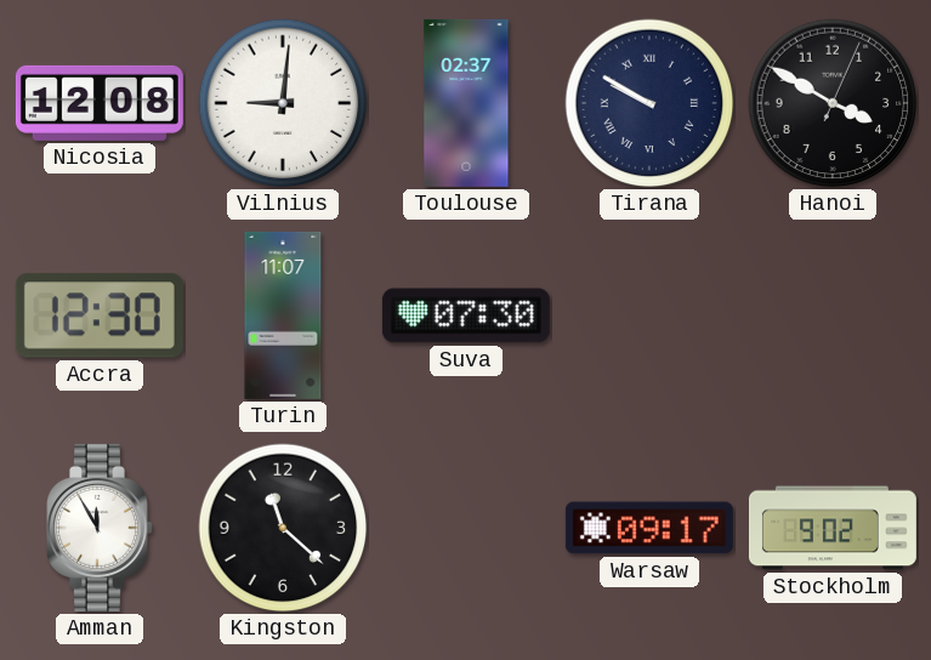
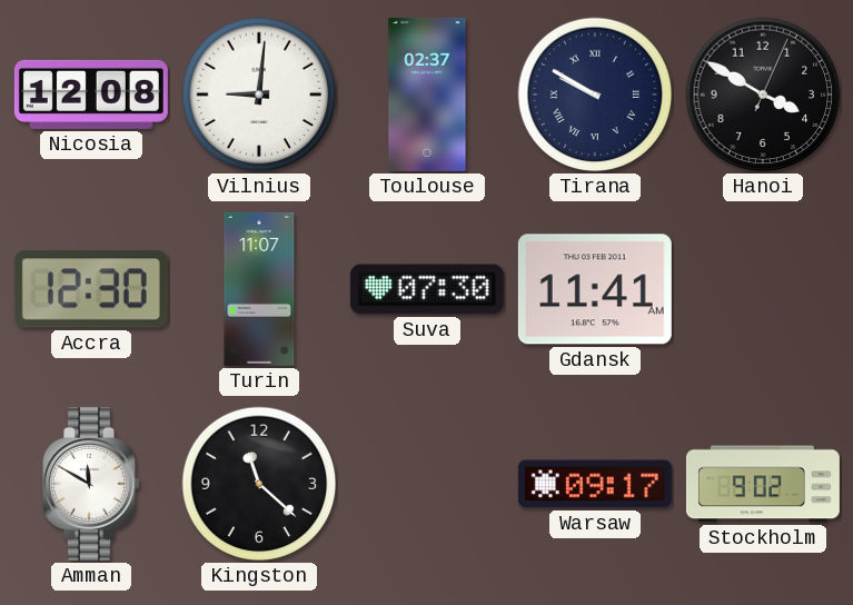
Gdansk: none -> 11:41 (595, 289)
Amman: 11:55 -> 11:50 (92, 484)
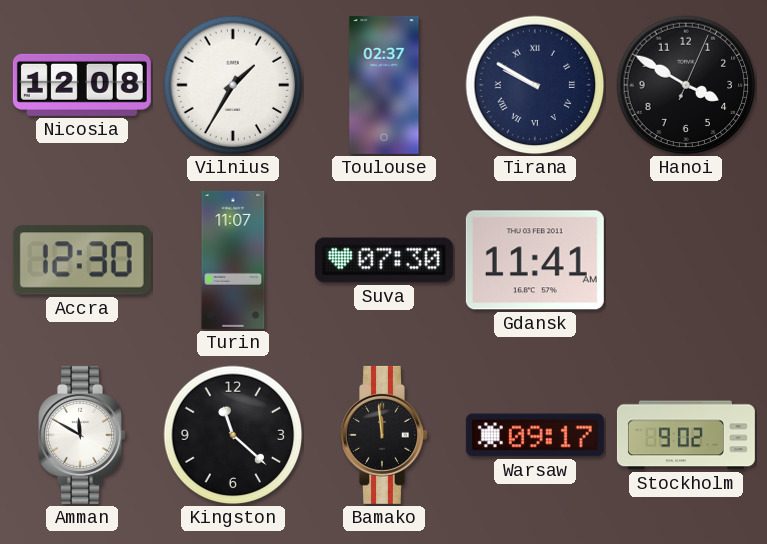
Vilnius: 9:01 -> 1:35 (233, 85)
Bamako: none -> 11:59 (385, 435)
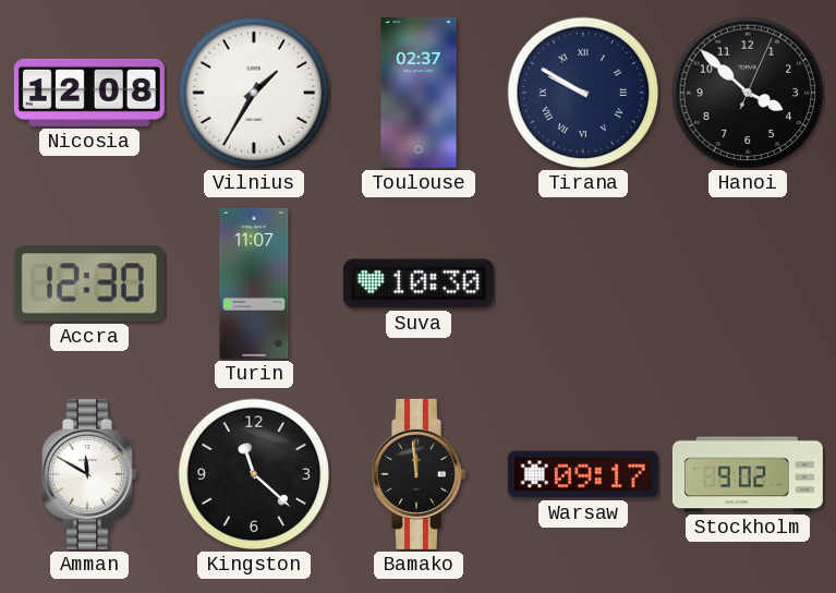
Hanoi: 3:50 -> 3:52 (748, 93)
Suva: 07:30 -> 10:30 (419, 283)
Gdansk: 11:41 -> none (535, 260)
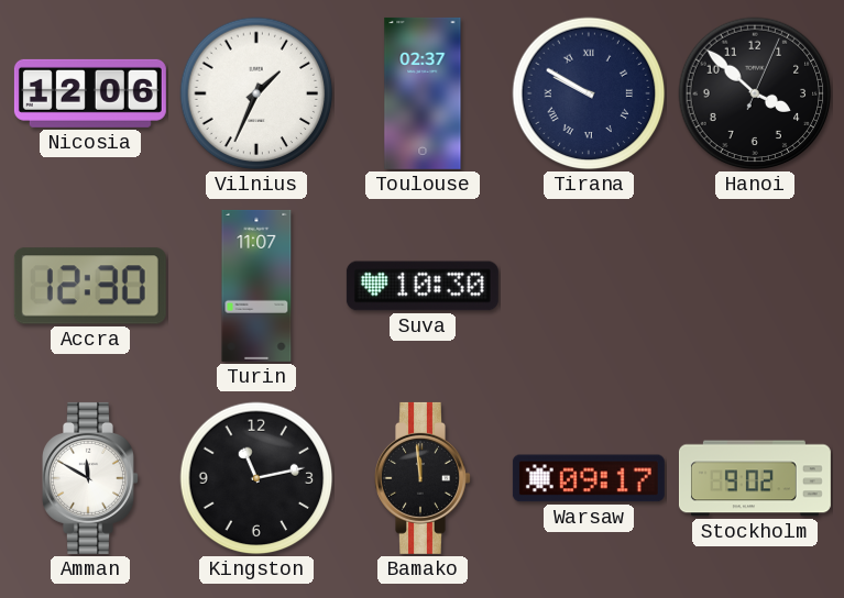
Nicosia: 12:08 -> 12:06 (90, 93)
Vilnius: 1:35 -> 1:34 (256, 93)
Kingston: 11:22 -> 11:13 (256, 478)
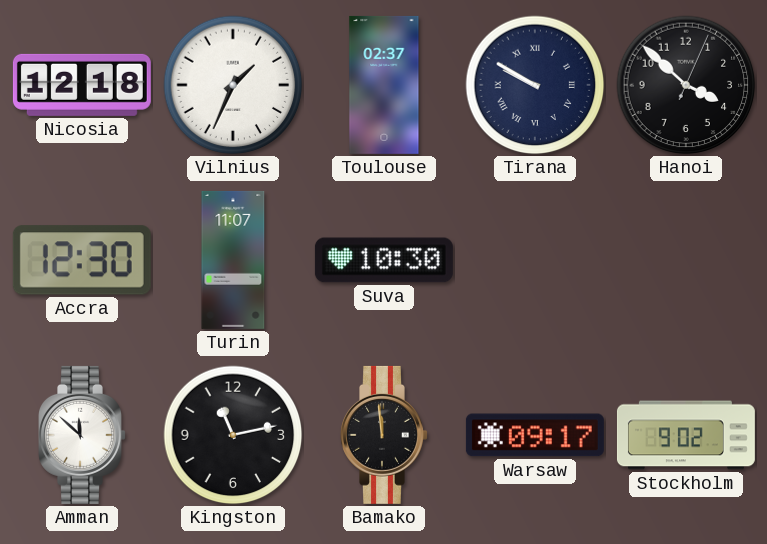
Nicosia: 12:06 -> 12:18 (82, 85)
Amman: 11:50 -> 11:52 (83, 435)
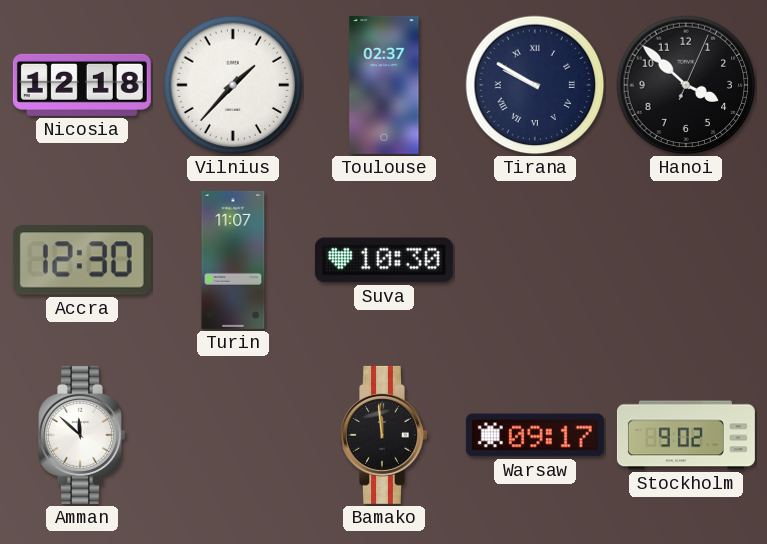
Vilnius: 1:34 -> 1:37 (233, 85)
Kingston: 11:13 -> none (233, 435)
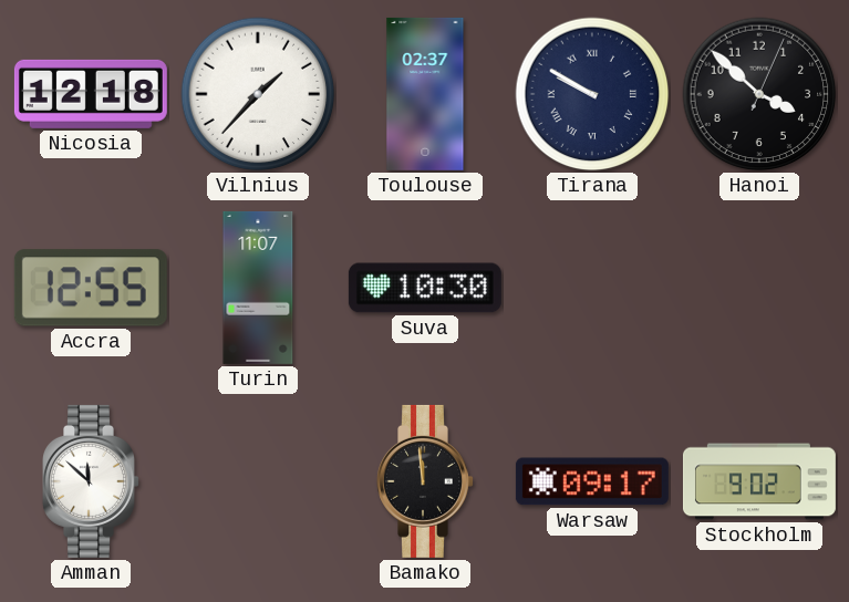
Accra: 12:30 -> 12:55 (91, 288)
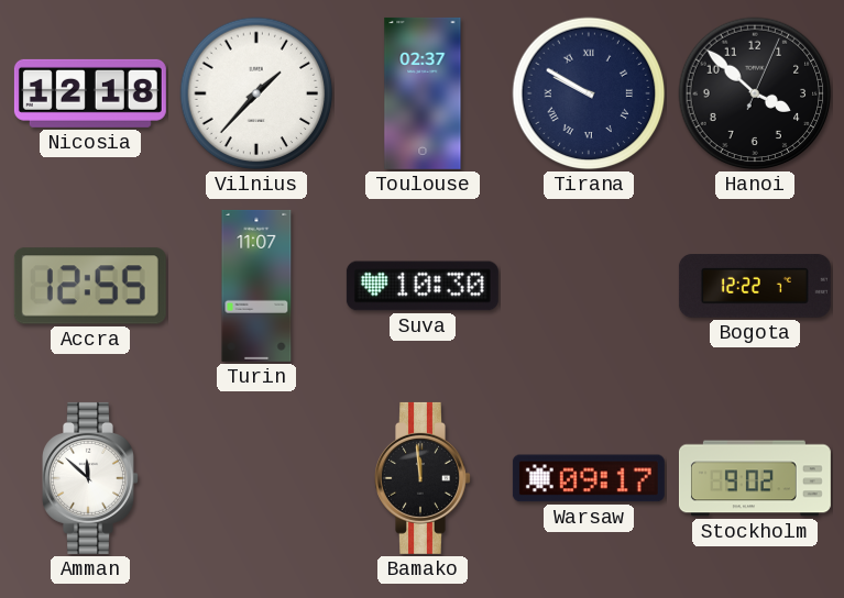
Bogota: none -> 12:22 (755, 287)
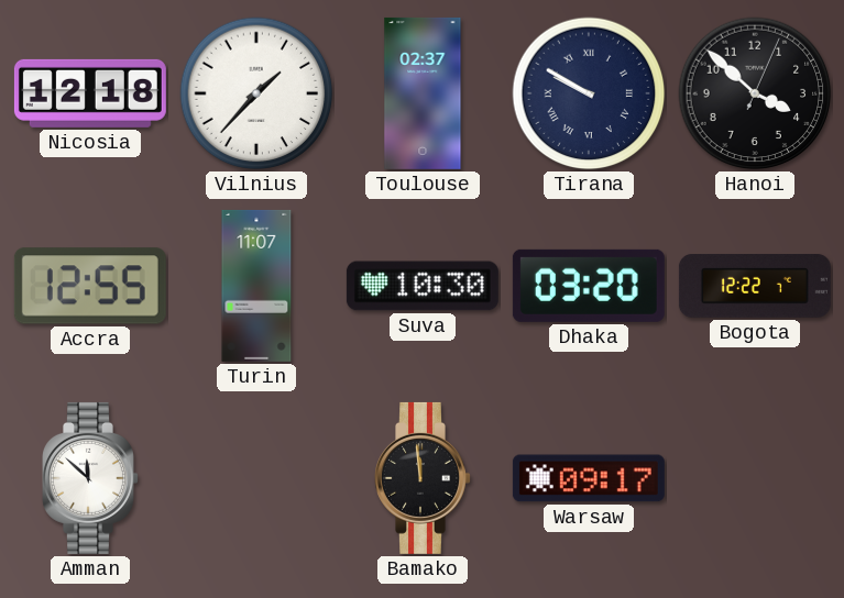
Dhaka: none -> 03:20 (589, 286)
Stockholm: 9:02 -> none (755, 478)
